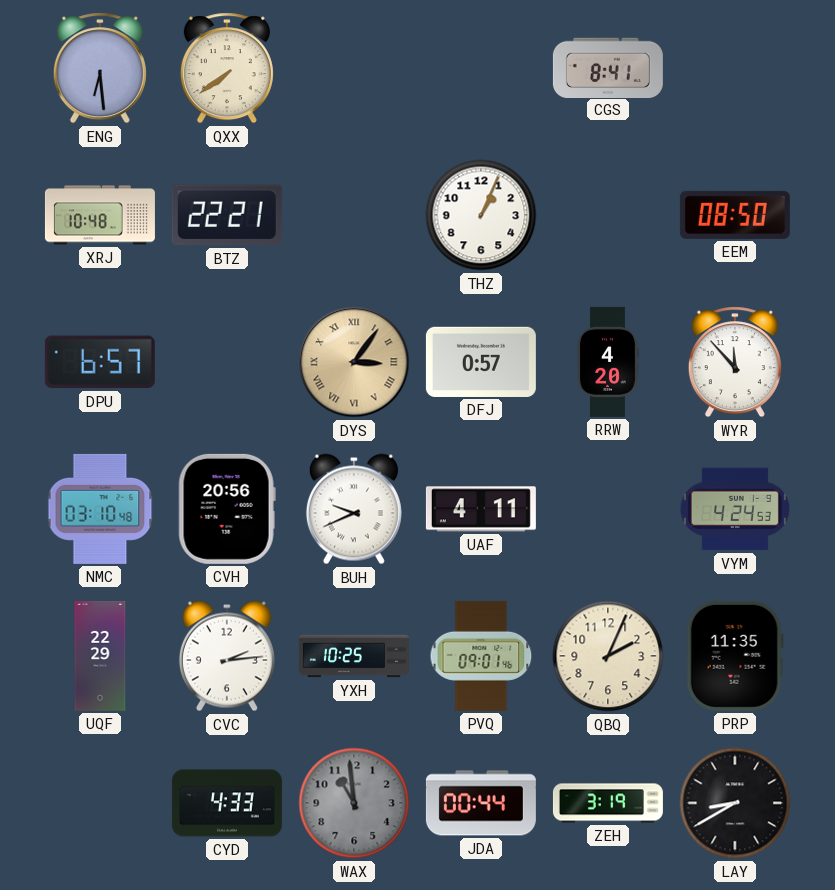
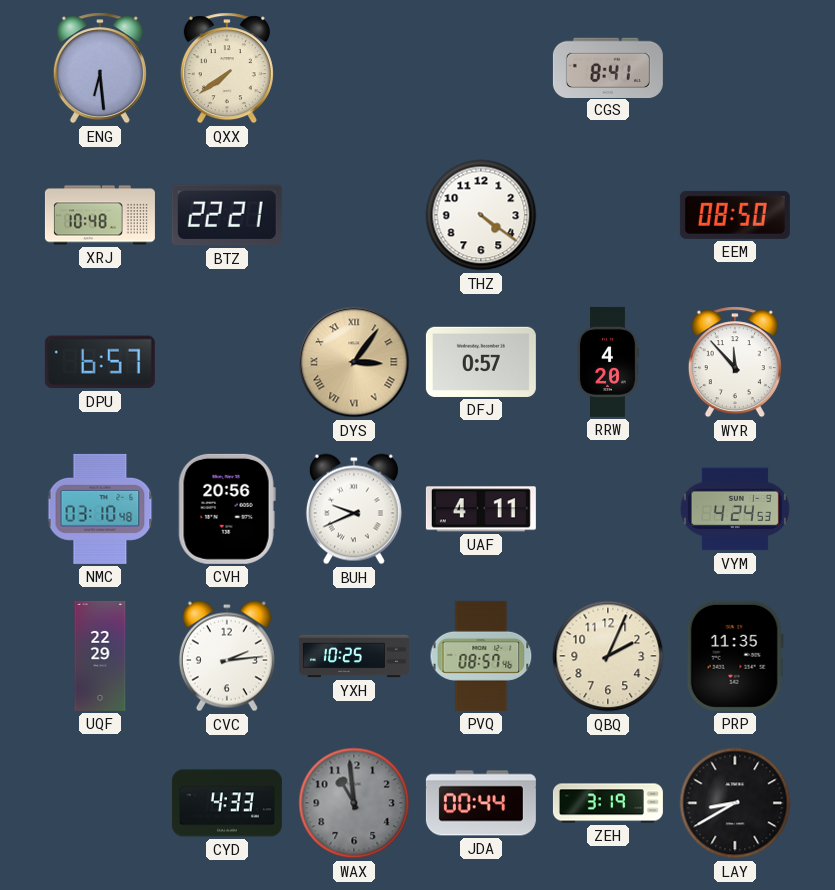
THZ: 1:04 -> 4:21 (481, 215)
PVQ: 09:01 -> 08:57 (481, 656)
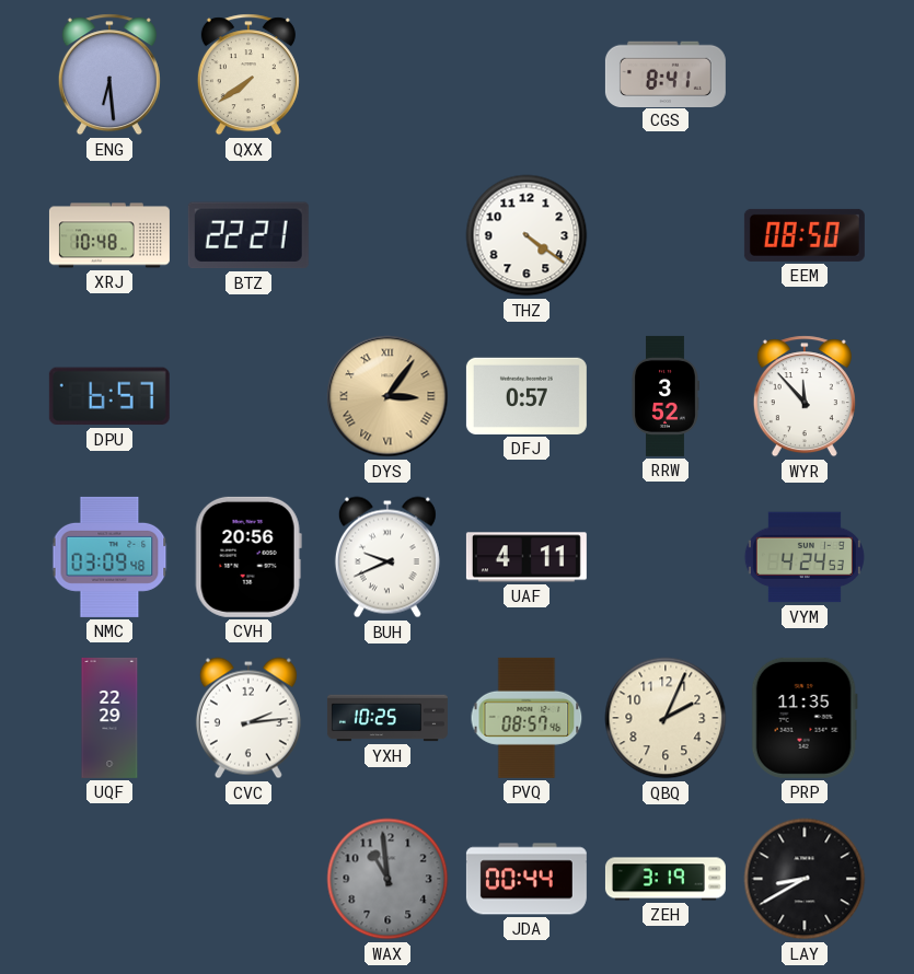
RRW: 4:20 -> 3:52 (666, 396)
NMC: 03:10 -> 03:09 (109, 557)
CYD: 4:33 -> none (227, 803)
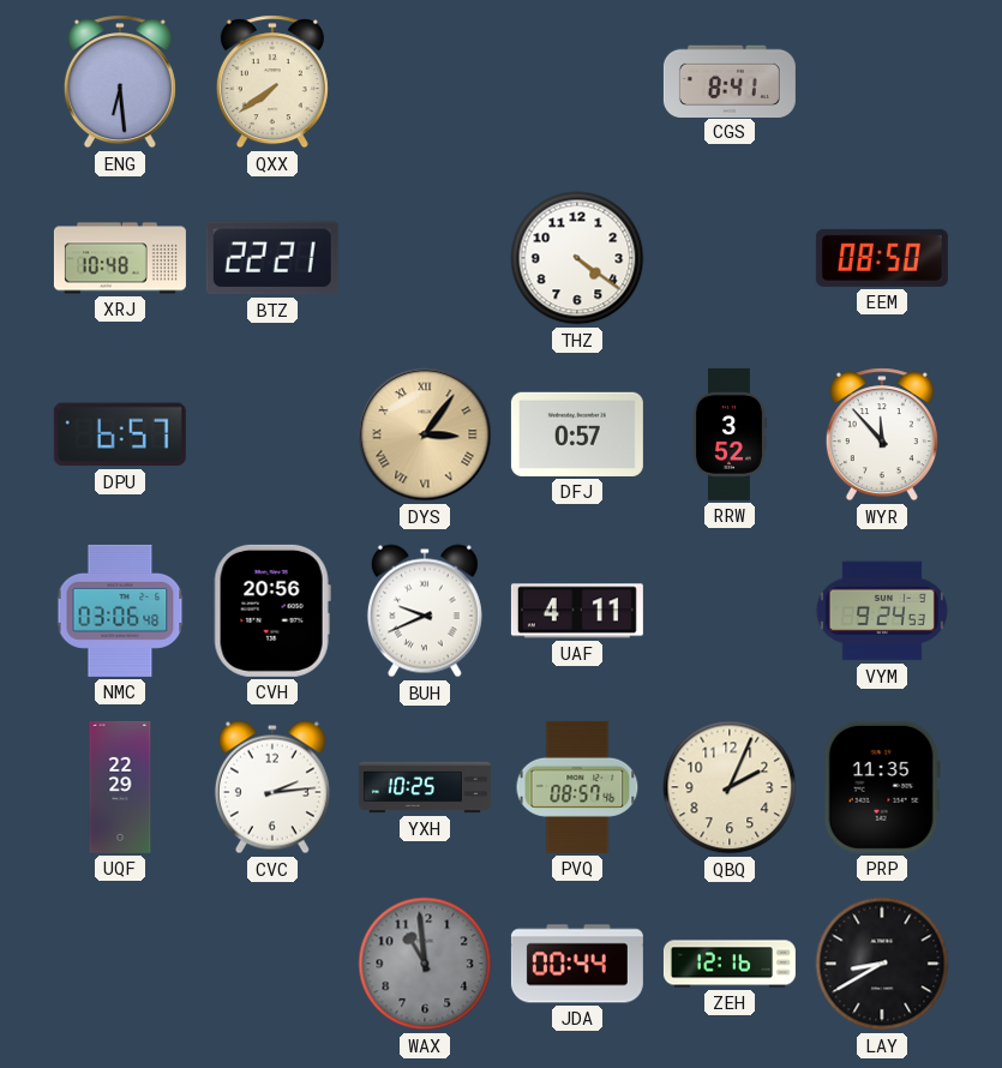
NMC: 03:09 -> 03:06 (120, 611)
VYM: 4:24 -> 9:24 (882, 611)
ZEH: 3:19 -> 12:16 (730, 964)
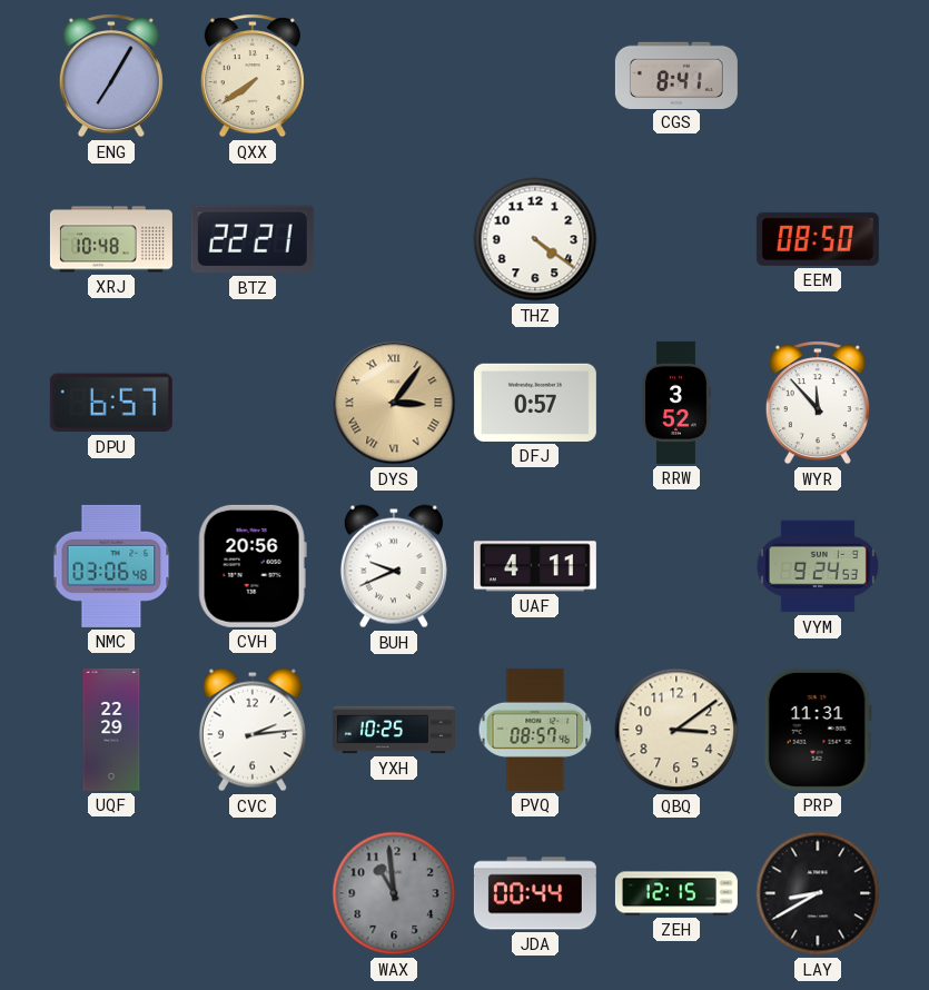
ENG: 6:29 -> 7:05 (111, 76)
QBQ: 2:04 -> 3:09 (676, 730)
PRP: 11:35 -> 11:31 (818, 730)
ZEH: 12:16 -> 12:15 (676, 893)
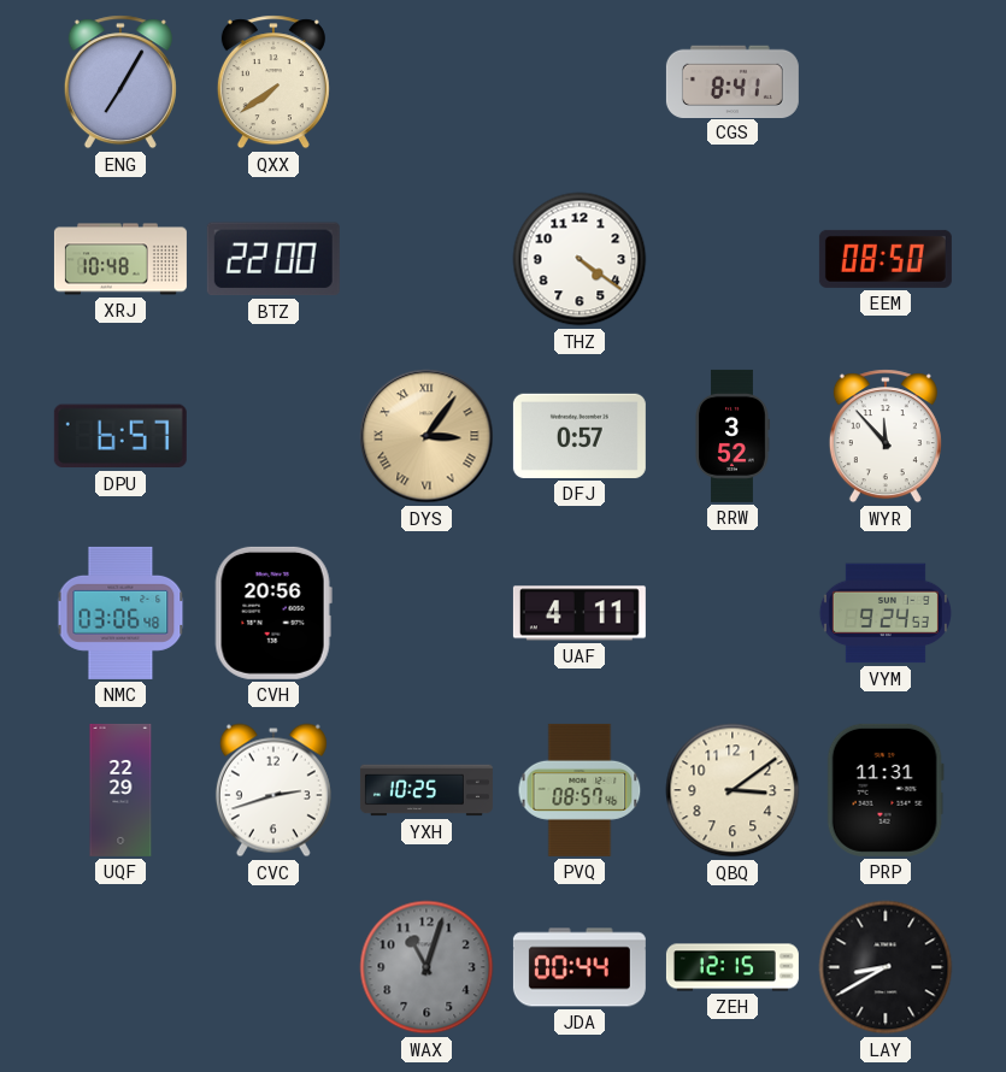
BTZ: 22:21 -> 22:00 (273, 259)
BUH: 9:41 -> none (394, 566)
CVC: 2:14 -> 2:42 (273, 790)
WAX: 10:59 -> 11:03 (426, 967)
